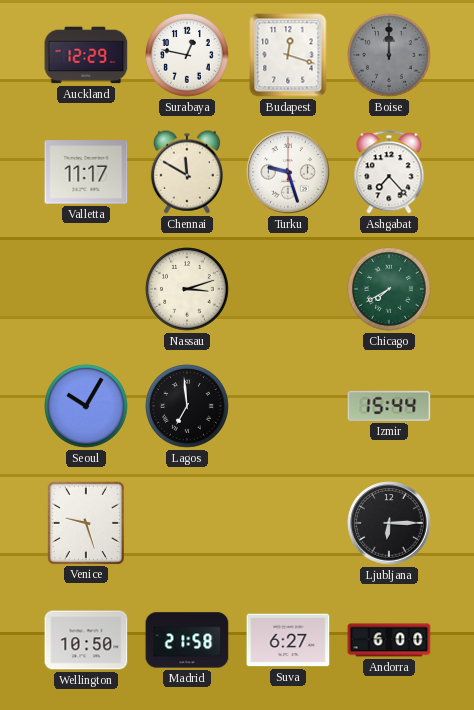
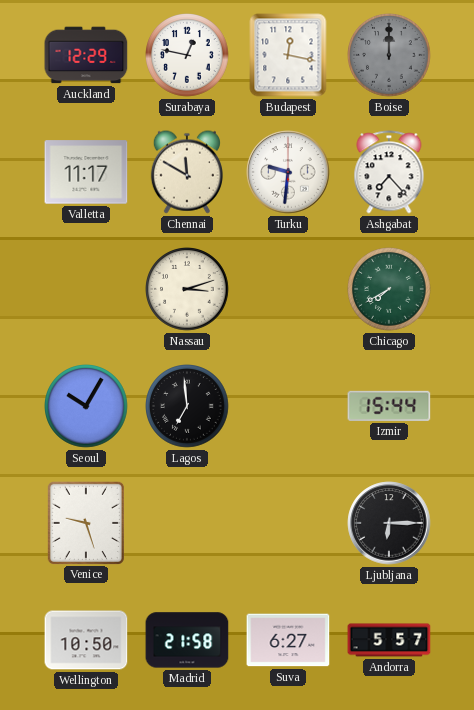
Budapest: 12:18 -> 12:17 (288, 55)
Turku: 9:27 -> 9:31 (288, 172)
Andorra: 6:00 -> 5:57 (389, 640)
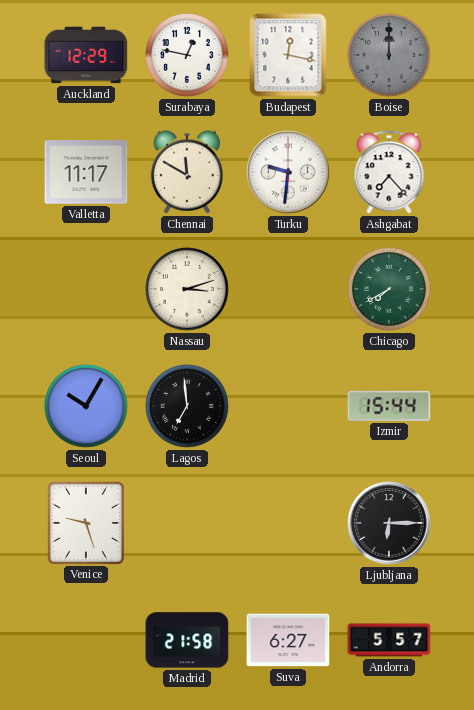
Wellington: 10:50 -> none (86, 640)
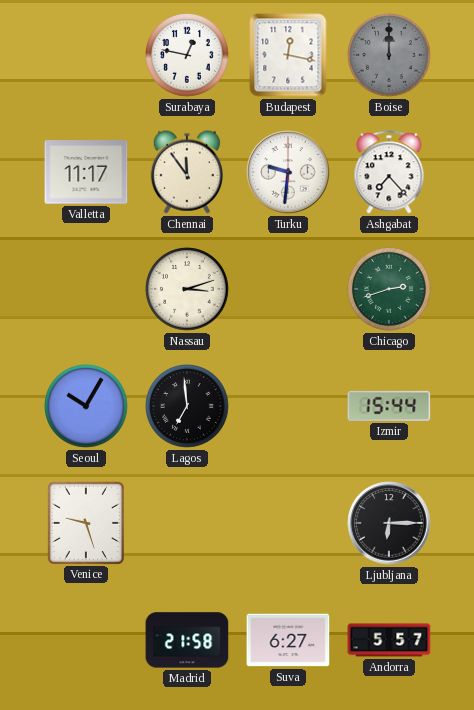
Auckland: 12:29 -> none (86, 55)
Chennai: 11:50 -> 11:54 (187, 172)
Chicago: 7:40 -> 2:42 (390, 290)
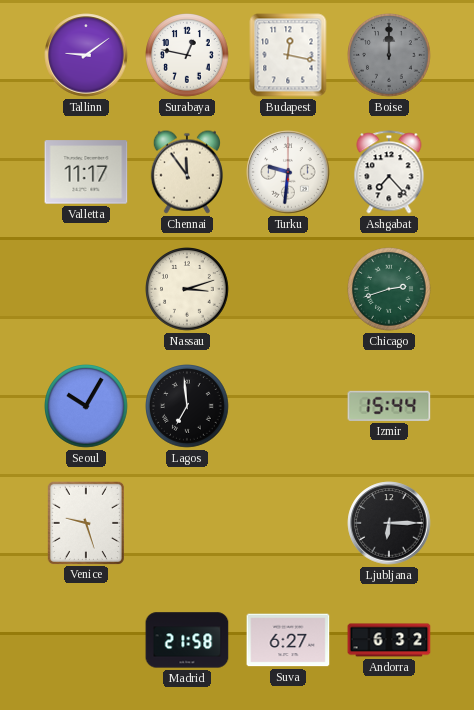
Tallinn: none -> 9:09 (86, 55)
Andorra: 5:57 -> 6:32 (389, 640)
